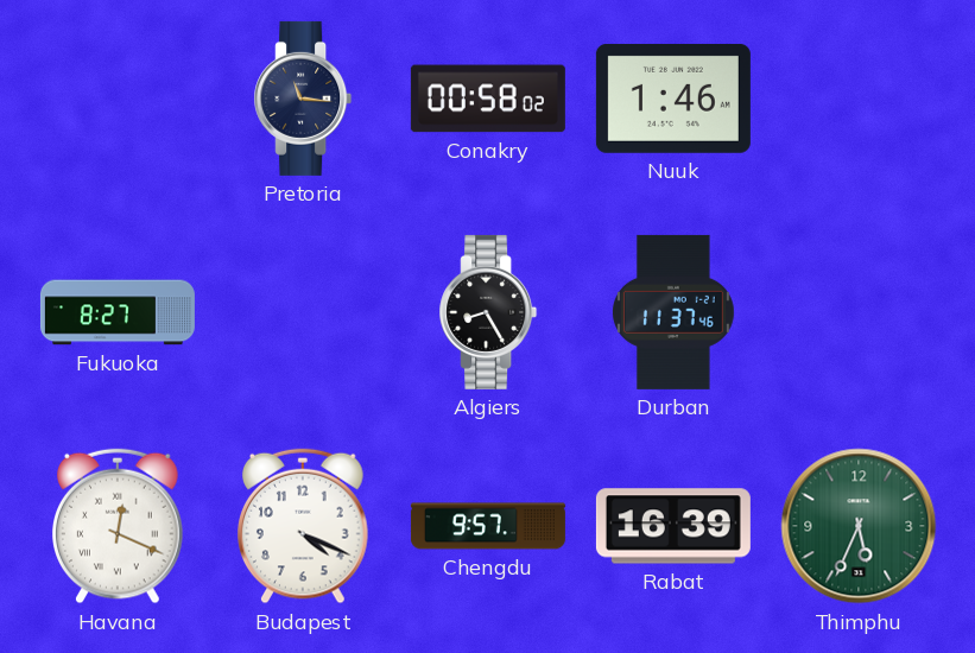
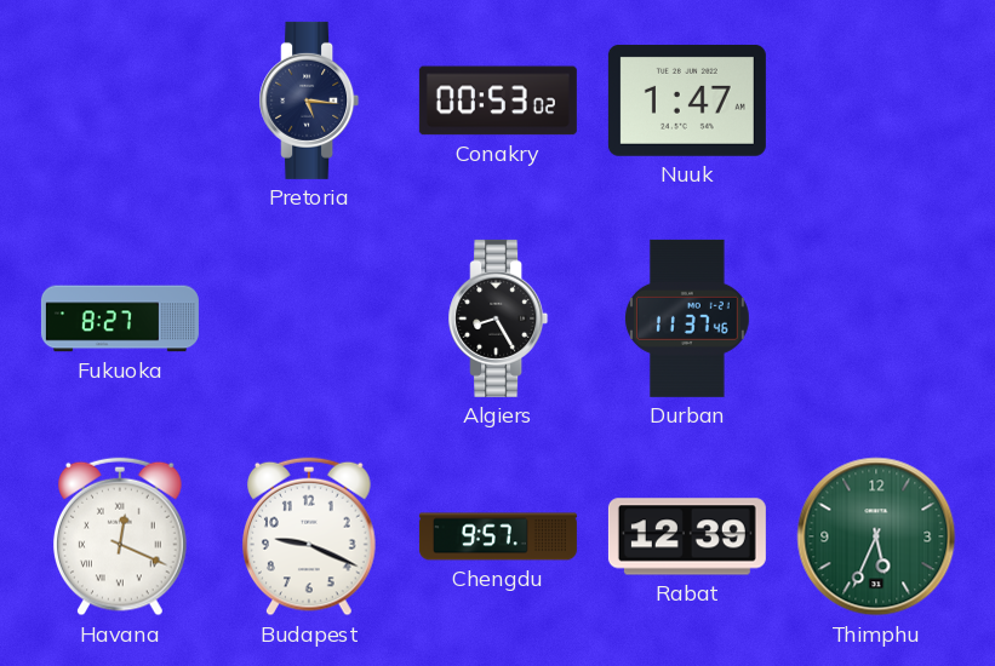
Pretoria: 11:16 -> 5:16 (309, 101)
Conakry: 00:58 -> 00:53 (498, 101)
Nuuk: 1:46 -> 1:47 (687, 101)
Budapest: 4:19 -> 9:19 (310, 536)
Rabat: 16:39 -> 12:39 (687, 536)
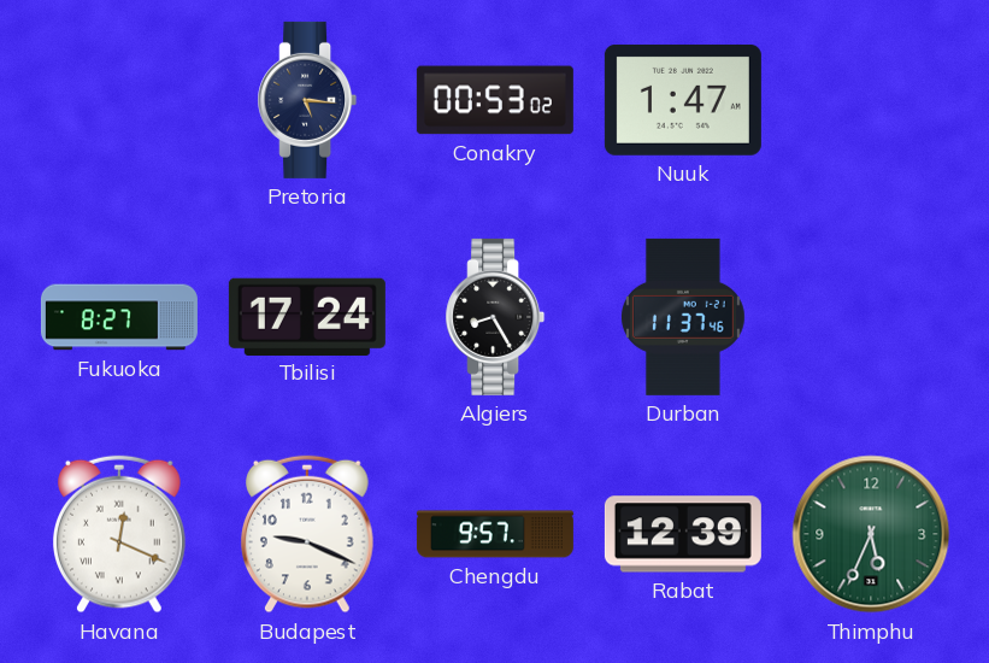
Tbilisi: none -> 17:24 (307, 316)
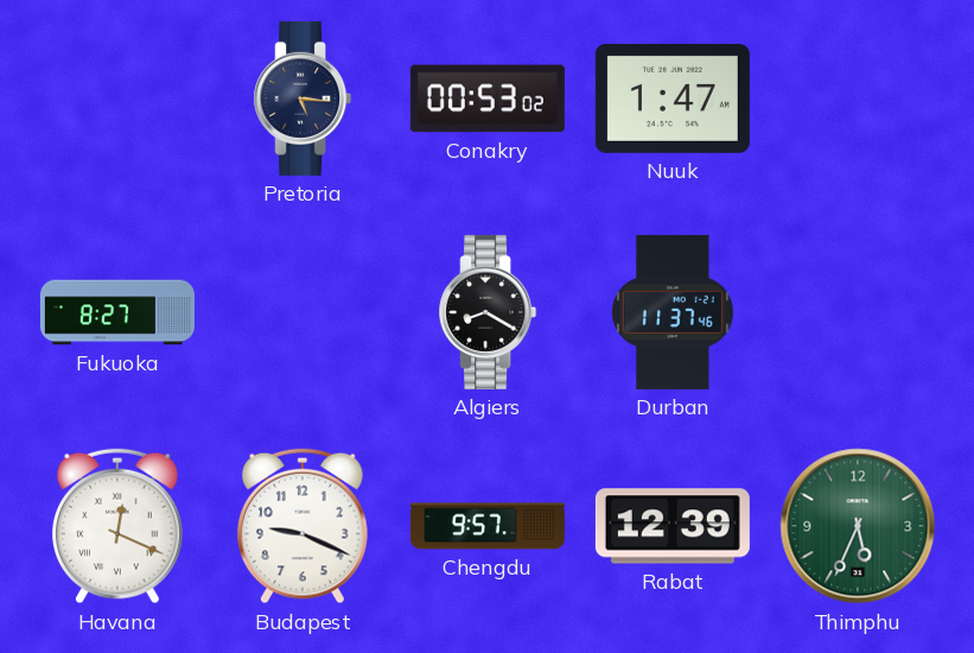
Tbilisi: 17:24 -> none (307, 316)
Algiers: 8:25 -> 8:20 (488, 312)
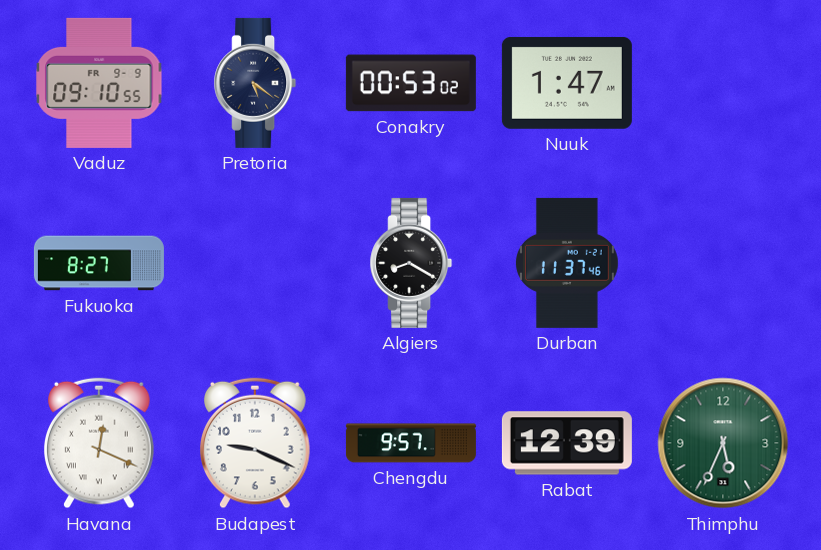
Vaduz: none -> 09:10 (99, 83)
Pretoria: 5:16 -> 5:21 (255, 83)
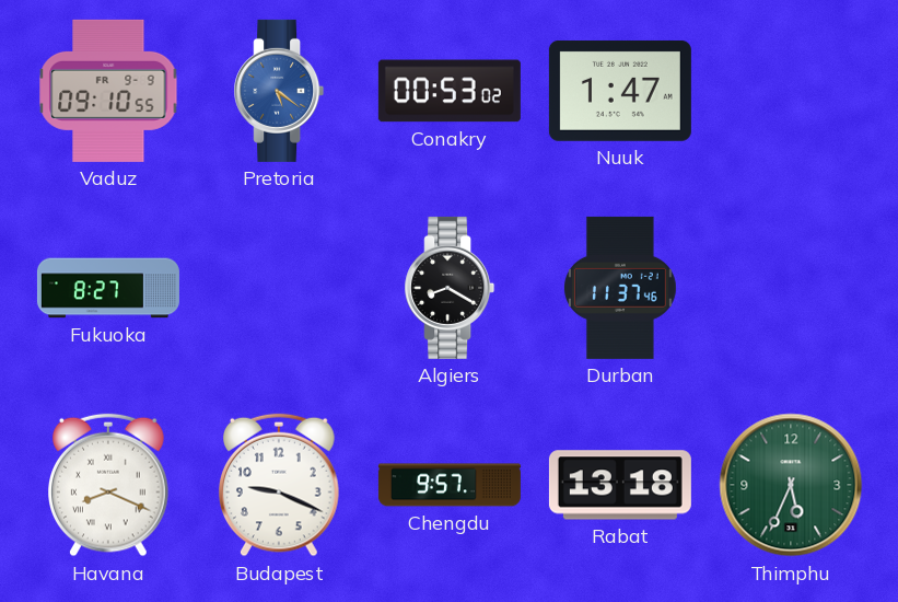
Pretoria dial: navy -> blue (279, 91)
Havana: 12:19 -> 8:19 (109, 485)
Rabat: 12:39 -> 13:18 (620, 485)
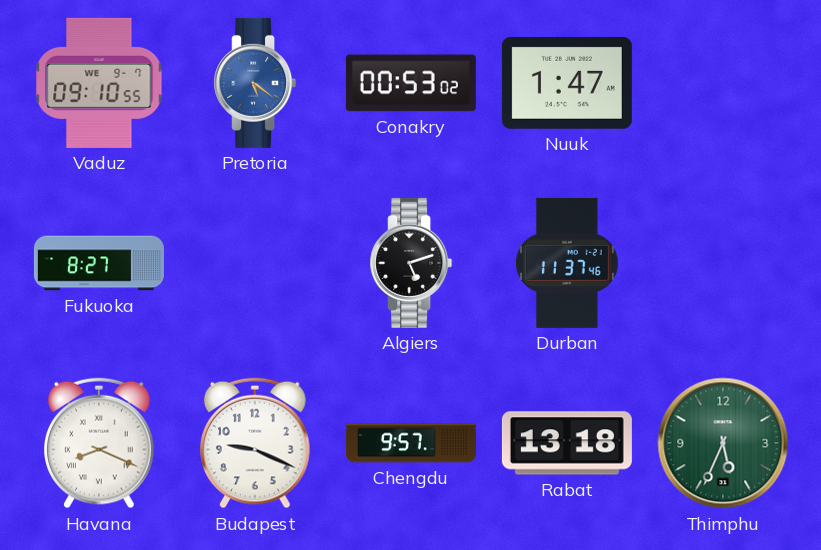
Vaduz date: FR 9-9 -> WE 9-7 (99, 83)
Algiers: 8:20 -> 5:12 (411, 263)
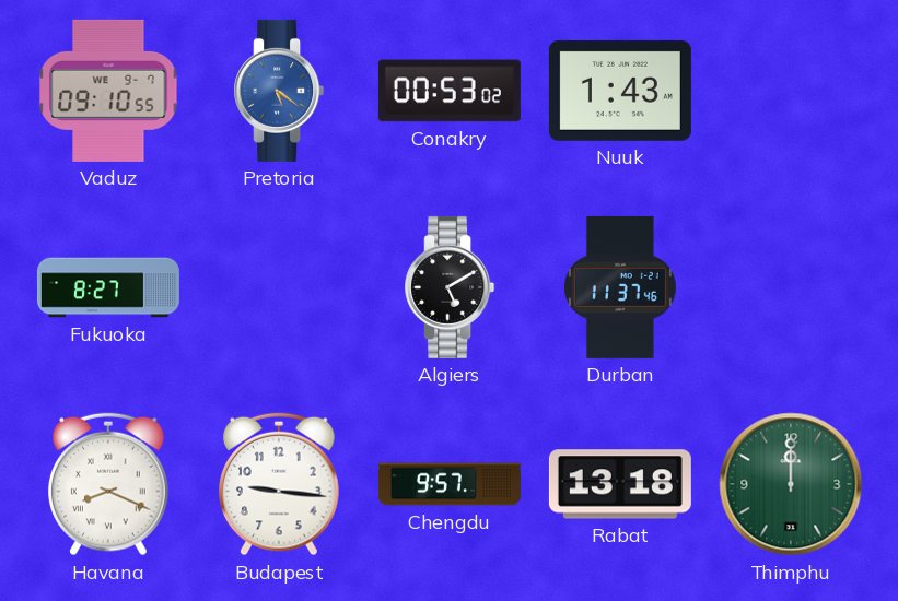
Nuuk: 1:47 -> 1:43 (620, 91)
Algiers: 5:12 -> 5:10 (450, 287)
Budapest: 9:19 -> 9:16 (280, 484)
Thimphu: 5:34 -> 12:00 (791, 484)
